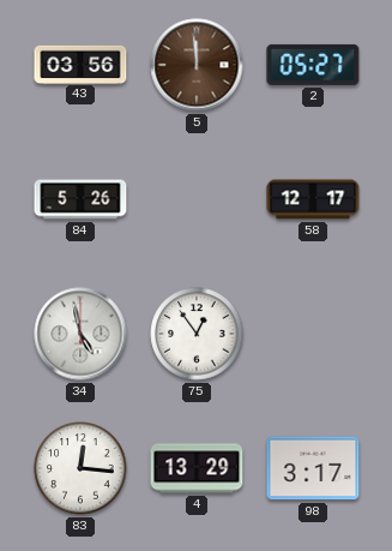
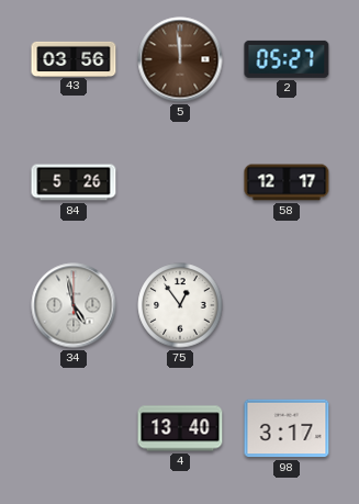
83: 12:16 -> none (80, 468)
4: 13:29 -> 13:40 (180, 428)
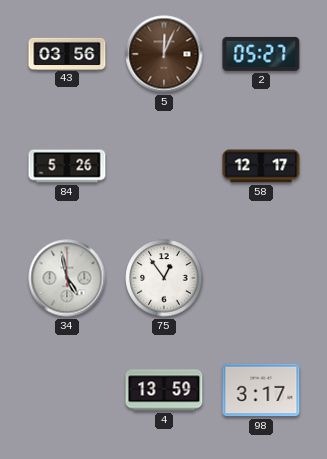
5: 11:59 -> 12:04 (164, 54)
4: 13:40 -> 13:59 (164, 390)
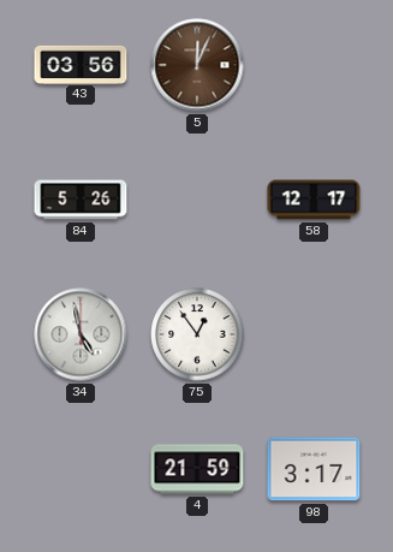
2: 05:27 -> none (261, 54)
4: 13:59 -> 21:59 (197, 469)
